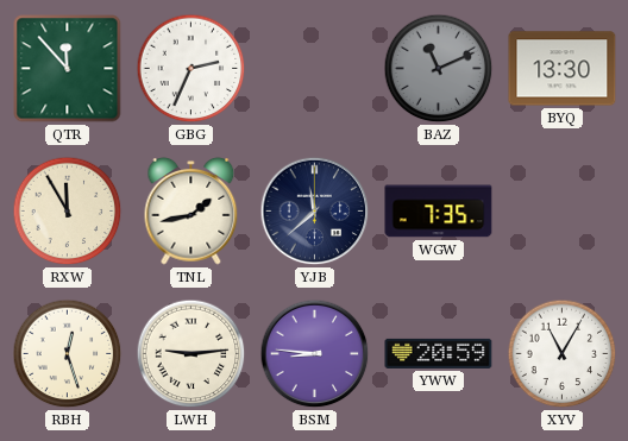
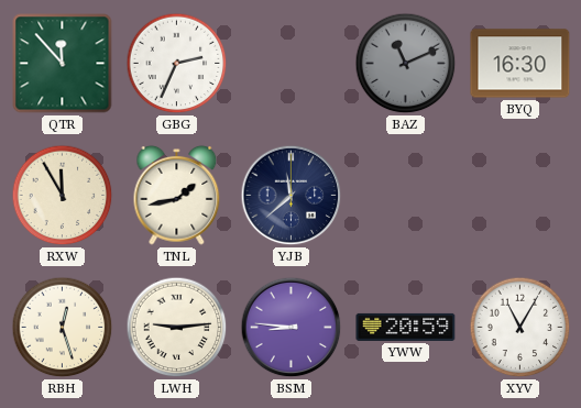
BYQ: 13:30 -> 16:30 (520, 64)
WGW: 7:35 -> none (439, 212)
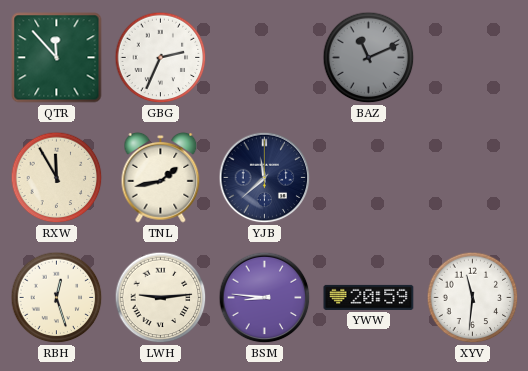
BYQ: 16:30 -> none (520, 64)
XYV: 11:05 -> 11:31 (473, 298)
